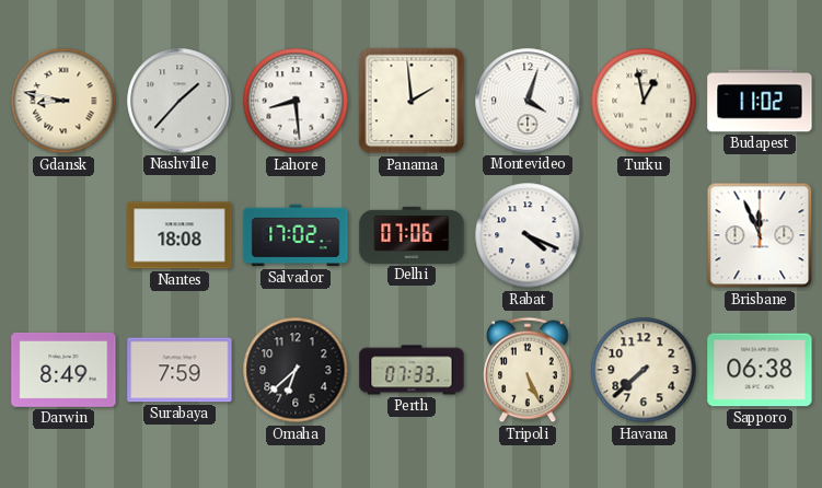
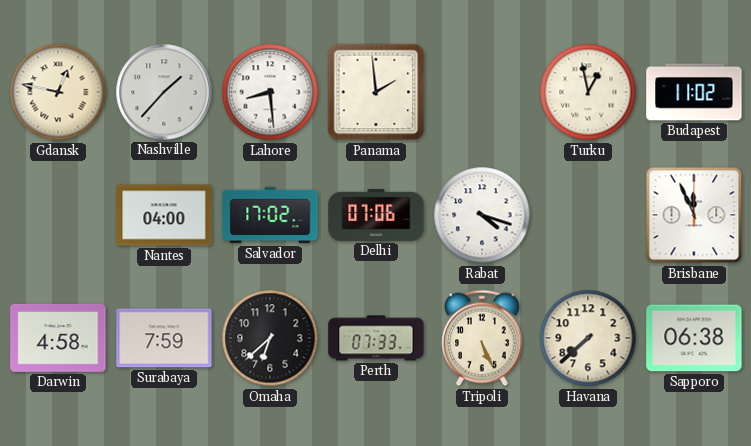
Gdansk: 8:47 -> 12:47 (58, 92)
Montevideo: 4:03 -> none (528, 101)
Nantes: 18:08 -> 04:00 (164, 215)
Rabat: 4:19 -> 4:18 (482, 215)
Darwin: 8:49 -> 4:58 (58, 338)
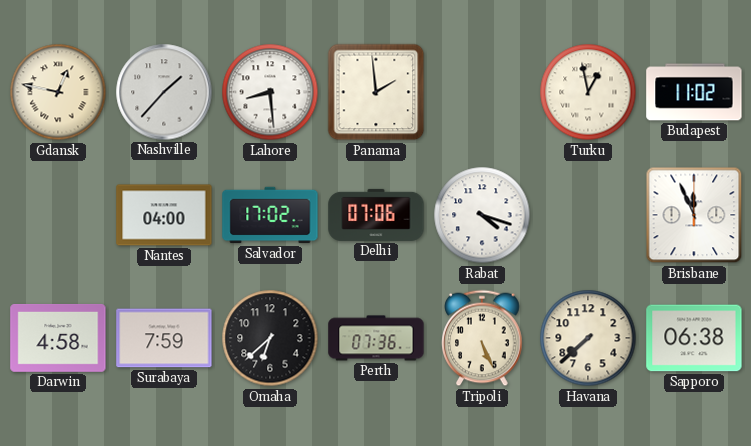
Perth: 07:33 -> 07:36 (376, 338)
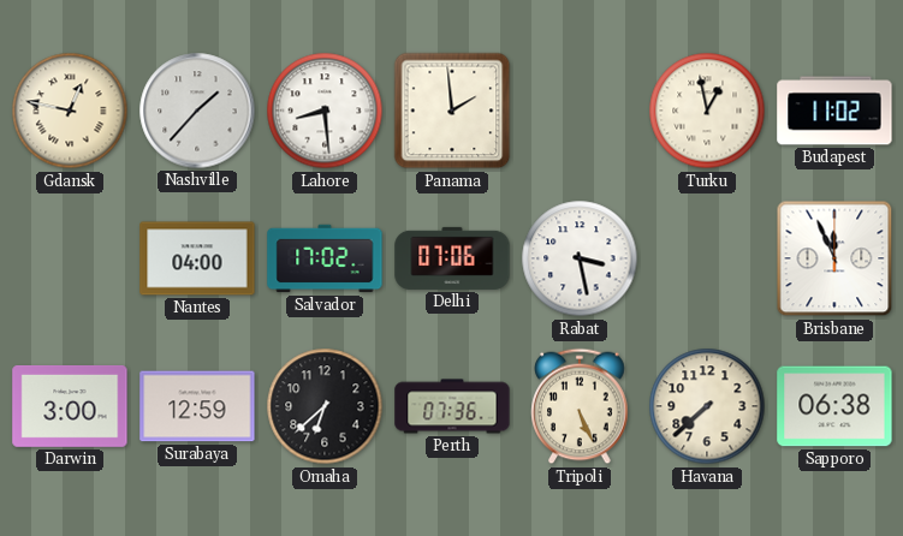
Rabat: 4:18 -> 3:28 (580, 258)
Darwin: 4:58 -> 3:00 (70, 406)
Surabaya: 7:59 -> 12:59 (197, 406)
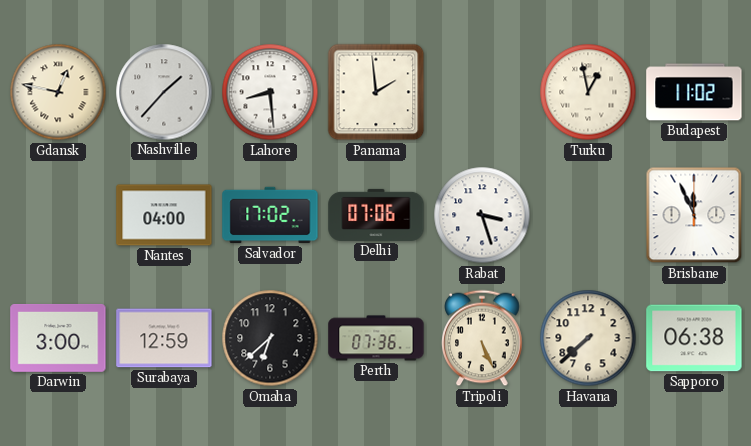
Rabat: 3:28 -> 3:27 (482, 215)
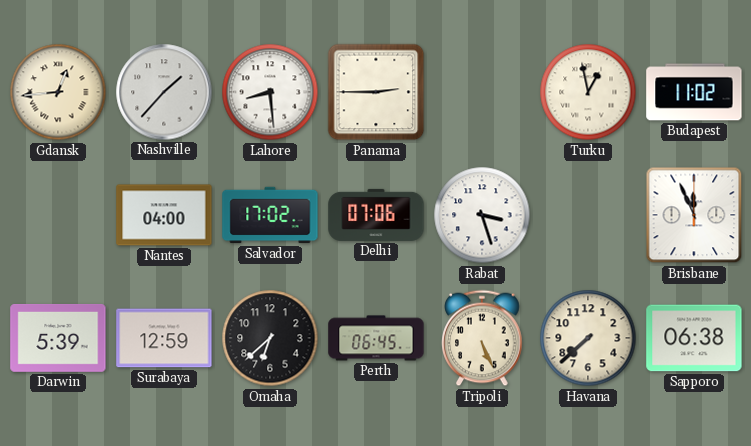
Gdansk: 12:47 -> 12:44 (58, 92)
Panama: 1:59 -> 2:45 (376, 92)
Darwin: 3:00 -> 5:39 (58, 338)
Perth: 07:36 -> 06:45 (376, 338)
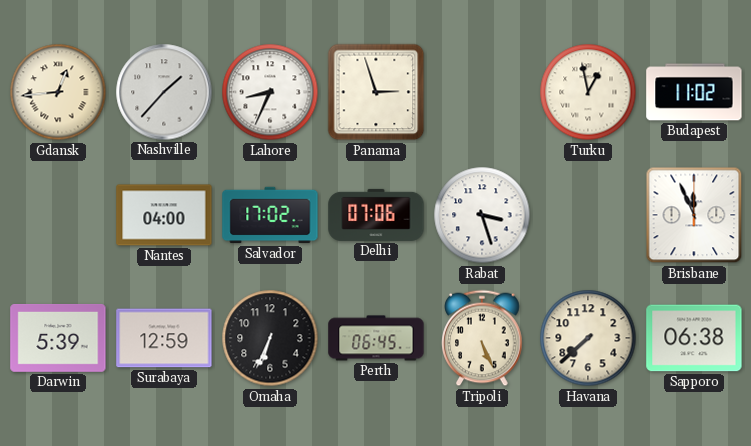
Lahore: 8:29 -> 8:34 (270, 92)
Panama: 2:45 -> 2:57 (376, 92)
Omaha: 6:38 -> 6:34 (270, 338)
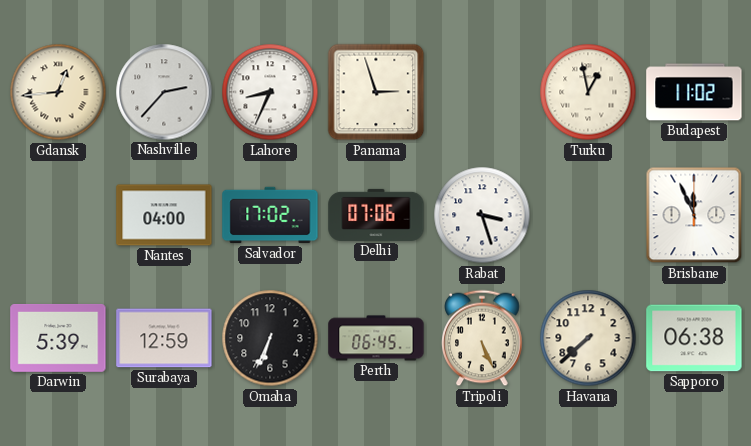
Nashville: 1:37 -> 2:37 (164, 92)
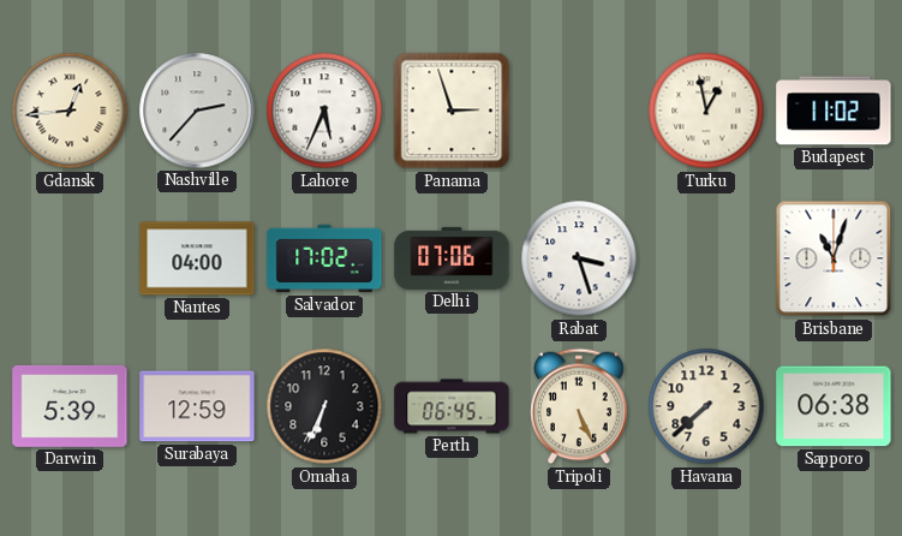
Lahore: 8:34 -> 5:34 (324, 111)
Brisbane: 11:56 -> 11:03 (834, 258)
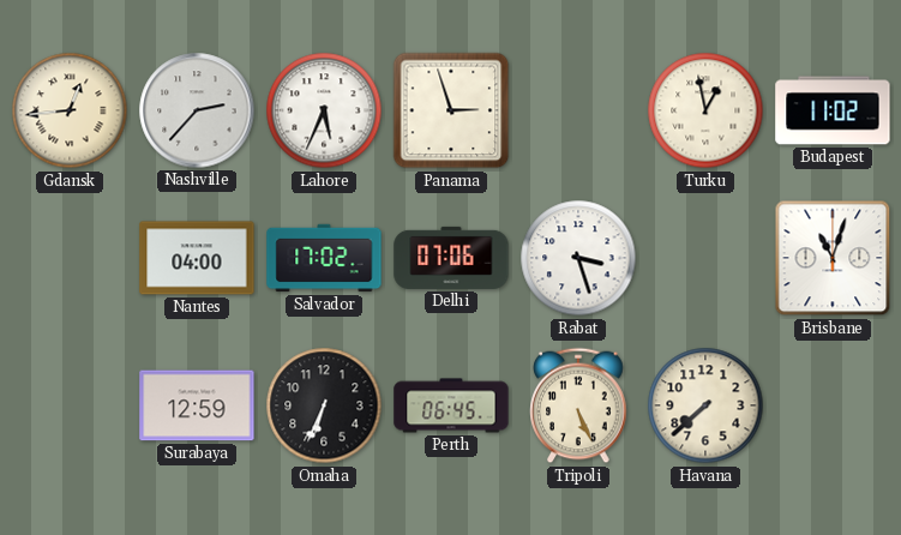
Darwin: 5:39 -> none (70, 406)
Sapporo: 06:38 -> none (834, 406)
